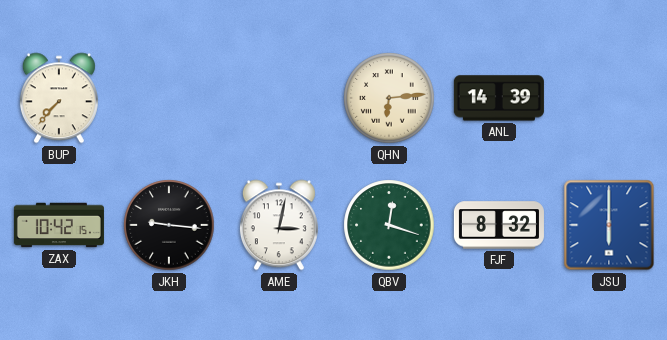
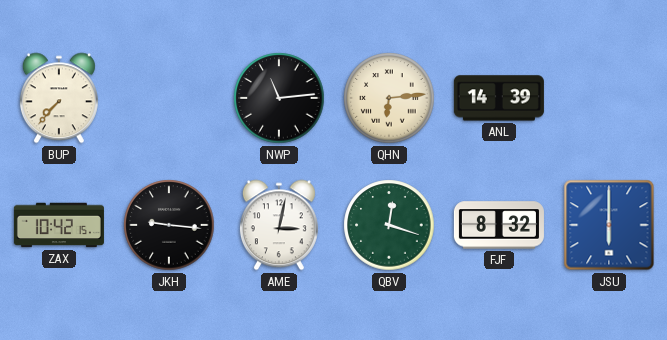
NWP: none -> 11:14 (279, 98)
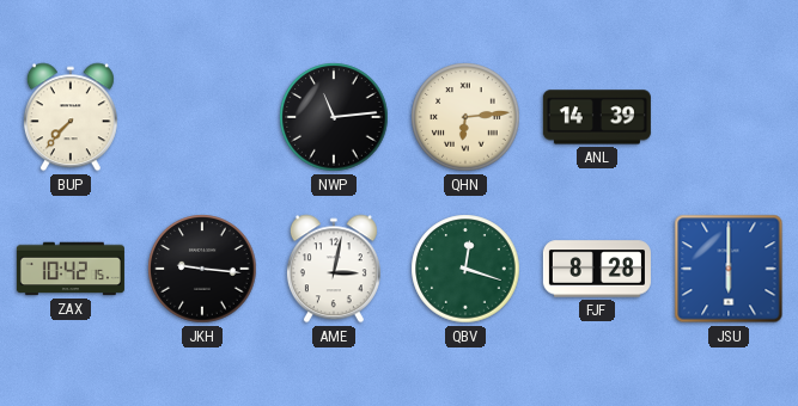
FJF: 8:32 -> 8:28 (597, 269)
